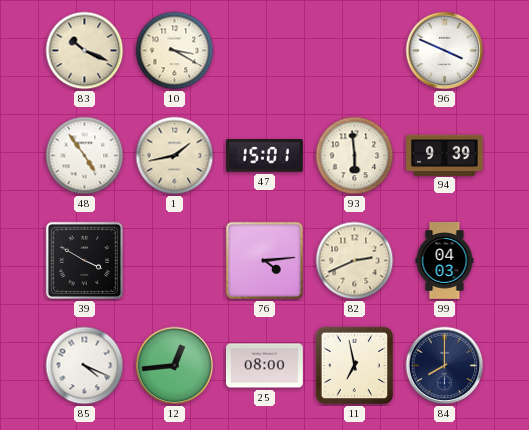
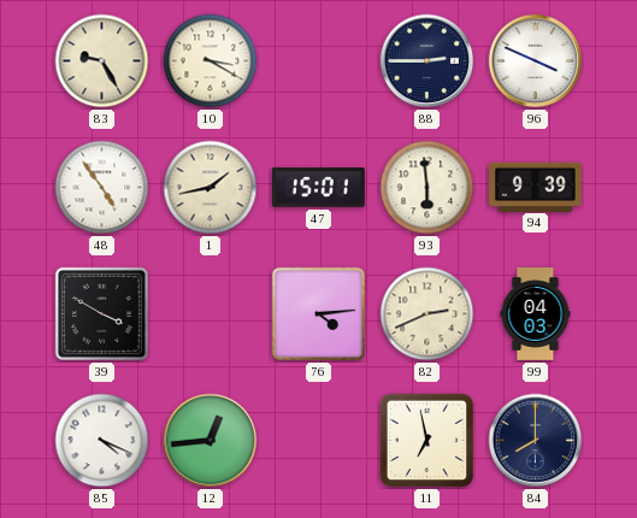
83: 10:19 -> 9:25 (102, 61)
88: none -> 2:45 (427, 61)
25: 08:00 -> none (265, 366)
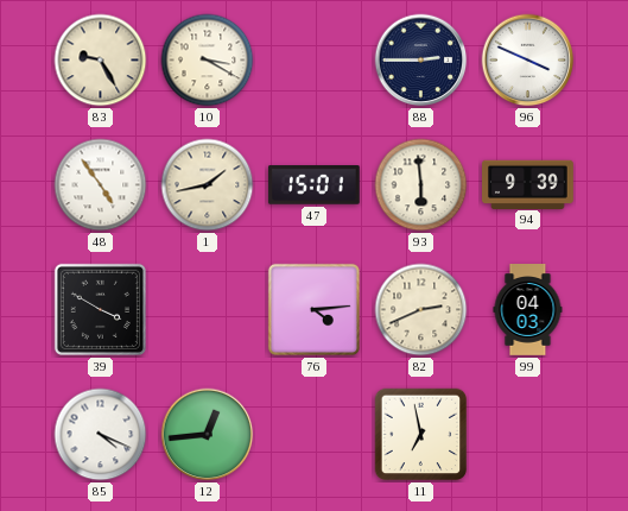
84: 8:00 -> none (536, 441)
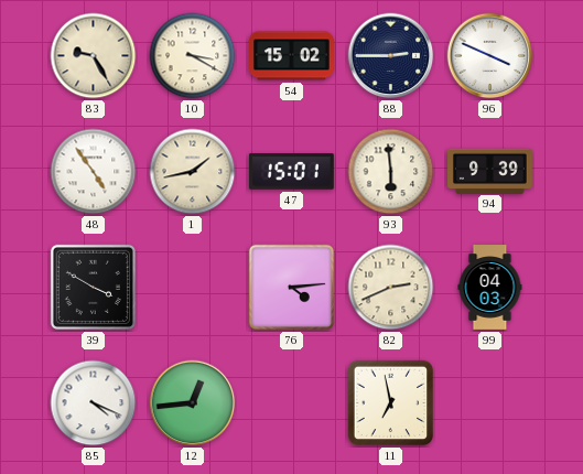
54: none -> 15:02 (292, 56)
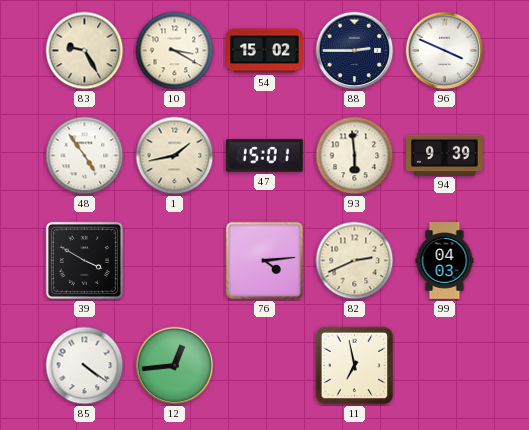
85: 4:19 -> 4:21 (85, 366)
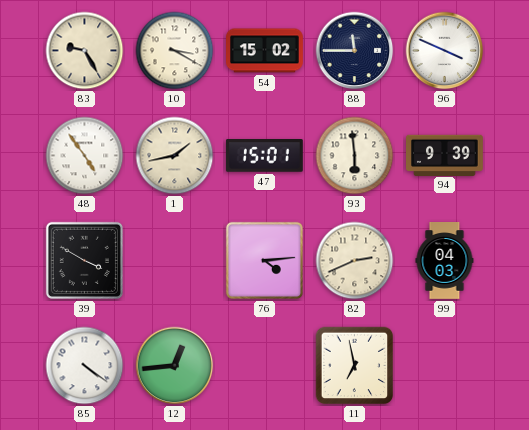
88: 2:45 -> 11:45 (355, 51)
